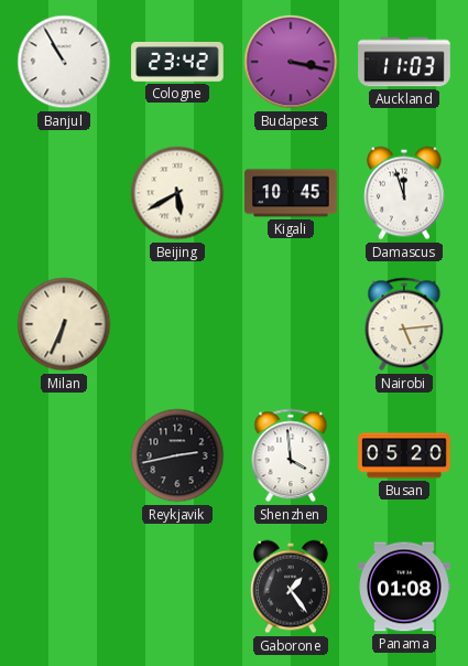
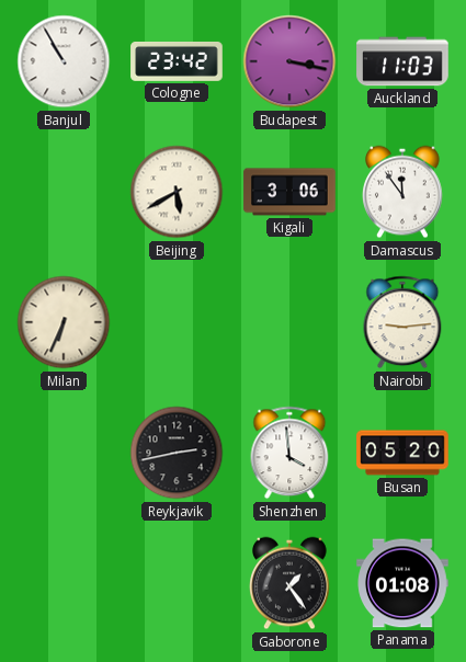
Kigali: 10:45 -> 3:06 (289, 192)
Damascus: 11:57 -> 11:54 (402, 192)
Nairobi: 5:14 -> 9:14 (402, 322)
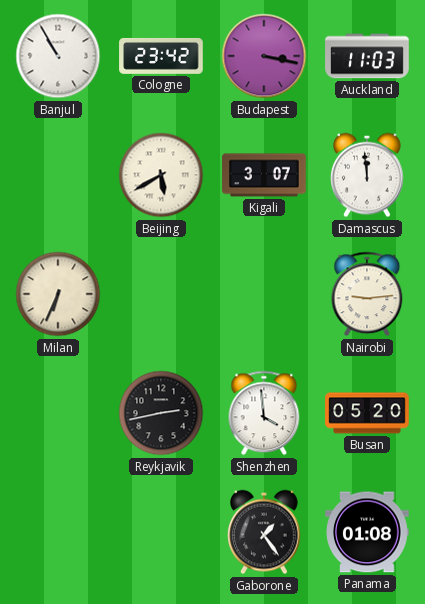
Kigali: 3:06 -> 3:07 (264, 175)
Damascus: 11:54 -> 11:59 (367, 175)
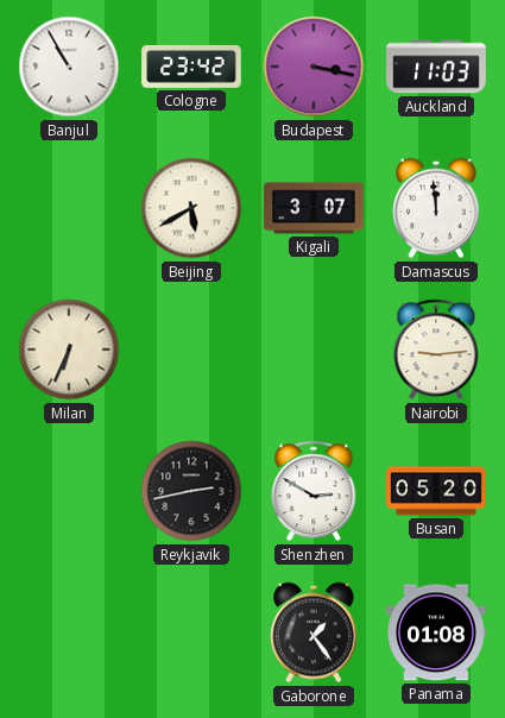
Shenzhen: 3:59 -> 2:50 (314, 491)
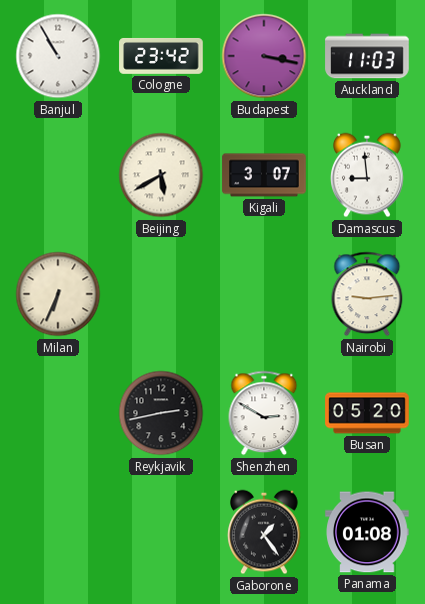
Damascus: 11:59 -> 8:59 (367, 175)
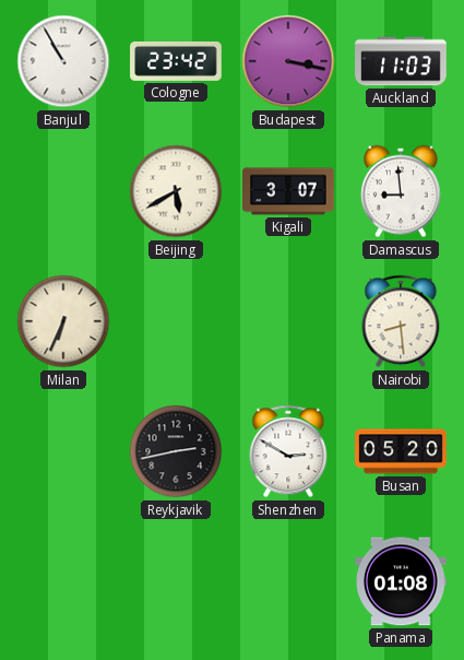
Nairobi: 9:14 -> 8:29 (401, 321)
Gaborone: 1:24 -> none (264, 532)
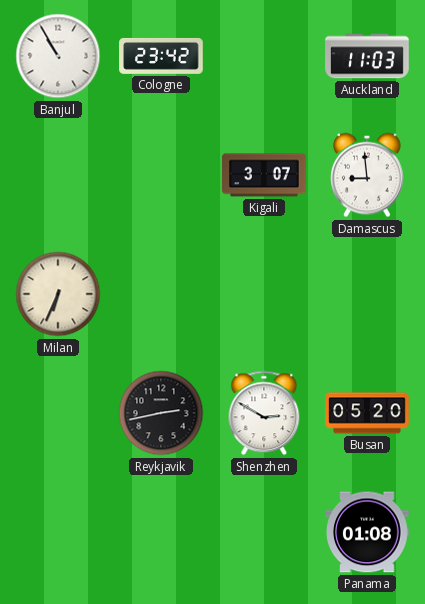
Budapest: 3:17 -> none (288, 61)
Beijing: 5:40 -> none (176, 191)
Nairobi: 8:29 -> none (401, 321)
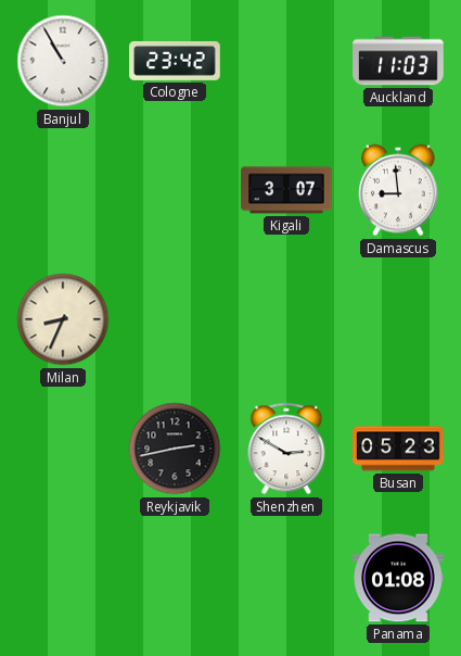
Milan: 6:34 -> 8:34 (63, 319)
Busan: 05:20 -> 05:23 (398, 449)
